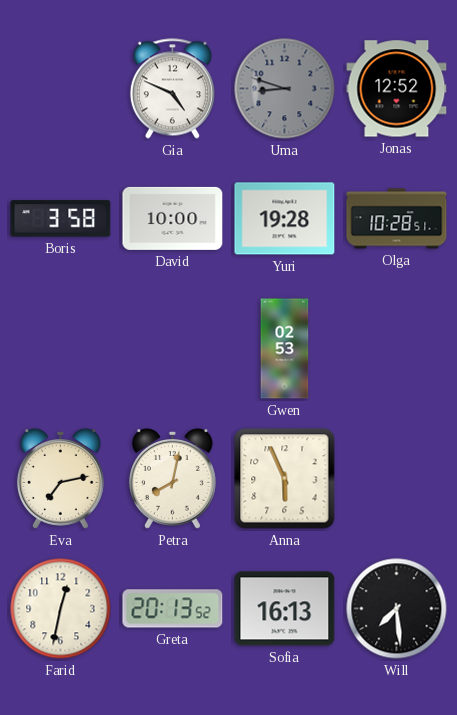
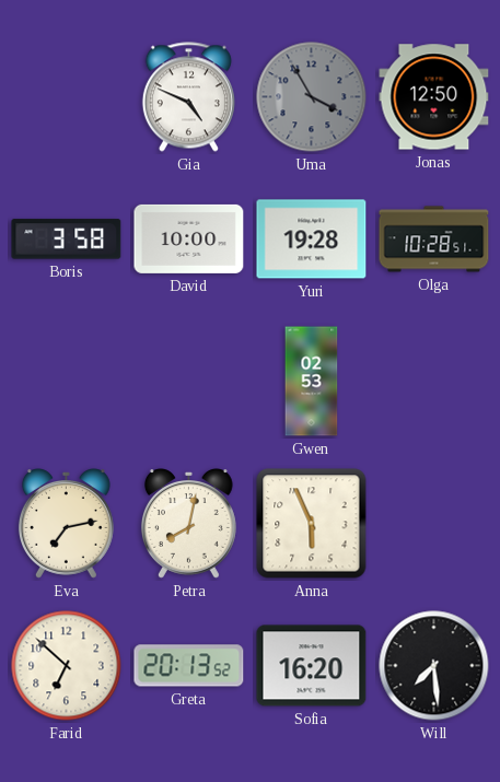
Uma: 8:48 -> 3:55 (312, 97)
Jonas: 12:52 -> 12:50 (434, 97)
Farid: 12:32 -> 6:52 (67, 666)
Sofia: 16:13 -> 16:20 (312, 666)
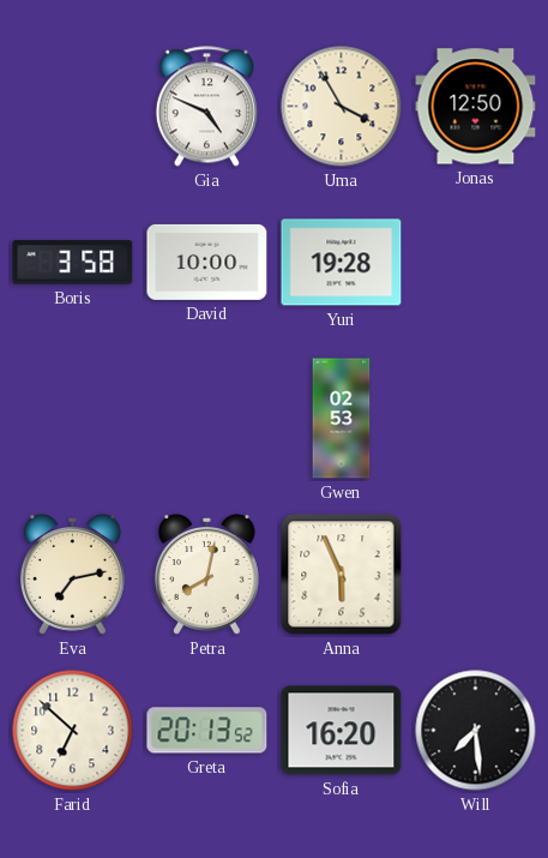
Uma dial: grey -> cream (342, 107)
Olga: 10:28 -> none (434, 240)
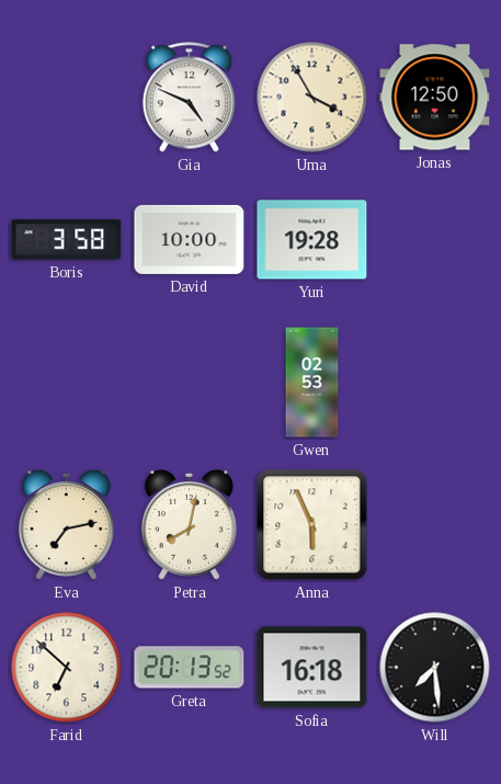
Sofia: 16:20 -> 16:18 (312, 668)
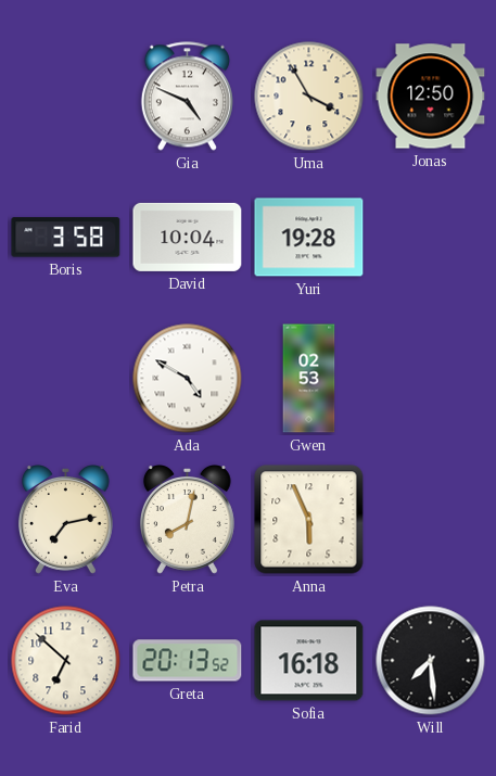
David: 10:00 -> 10:04 (188, 237)
Ada: none -> 4:50 (188, 379)
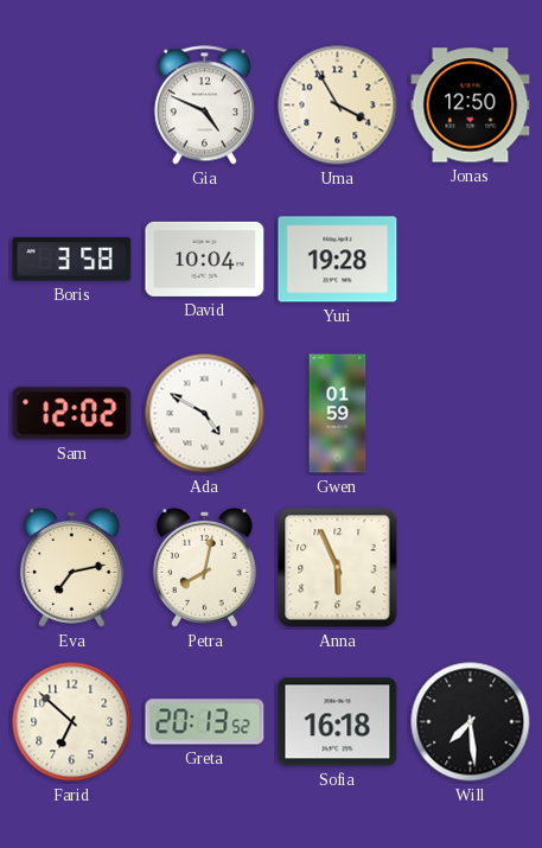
Sam: none -> 12:02 (72, 414)
Gwen: 02:53 -> 01:59 (338, 414)
